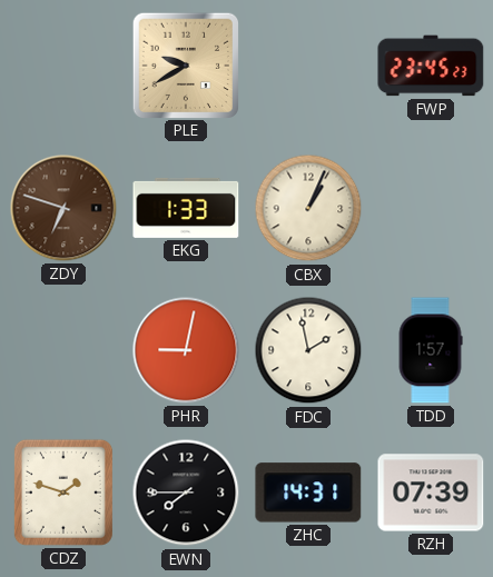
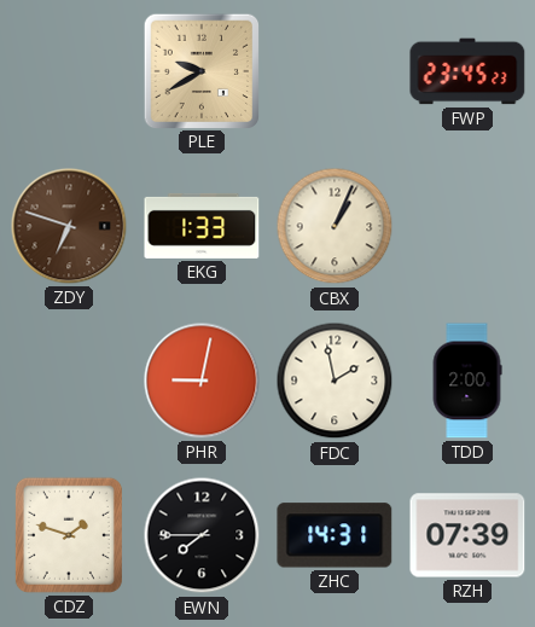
TDD: 1:57 -> 2:00 (467, 381)
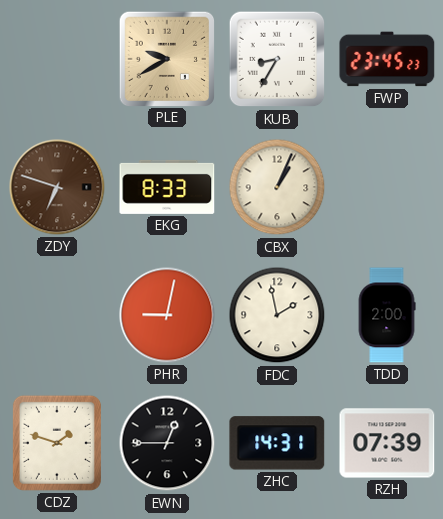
KUB: none -> 8:35 (277, 59)
EKG: 1:33 -> 8:33 (167, 187)
EWN: 7:45 -> 12:45 (167, 443)
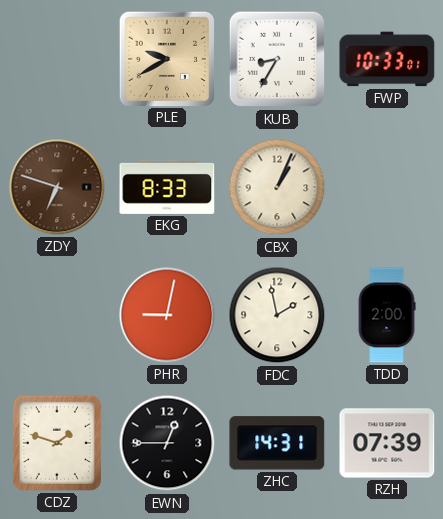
FWP: 23:45 -> 10:33 (387, 59)
